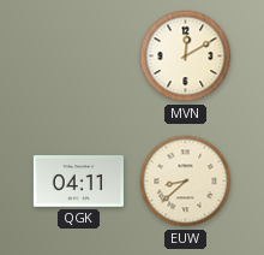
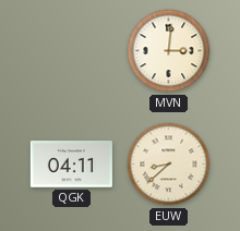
MVN: 12:10 -> 3:01 (169, 51)
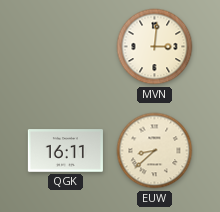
QGK: 04:11 -> 16:11 (65, 151)
